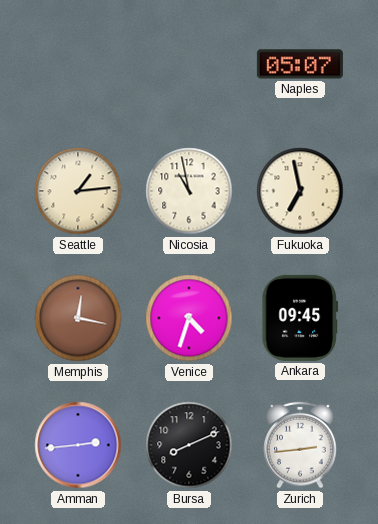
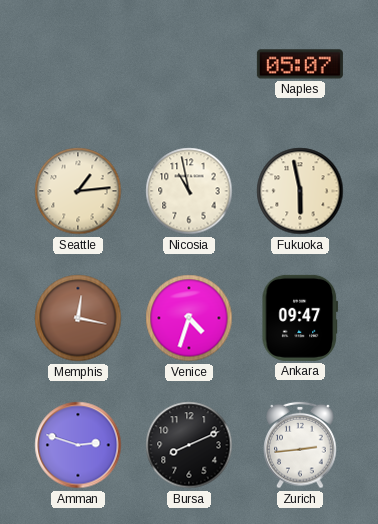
Fukuoka: 6:58 -> 5:58 (300, 191)
Ankara: 09:45 -> 09:47 (300, 318)
Amman: 2:44 -> 2:48 (78, 445)
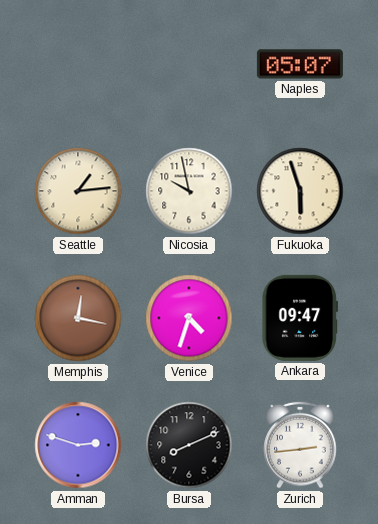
Nicosia: 10:58 -> 9:58 (189, 191)
Fukuoka: 5:58 -> 5:57 (300, 191)
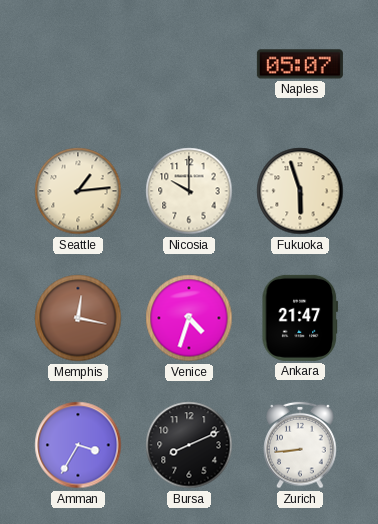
Nicosia: 9:58 -> 10:00 (189, 191)
Ankara: 09:47 -> 21:47 (300, 318)
Amman: 2:48 -> 3:35 (78, 445)
Zurich: 2:44 -> 8:44 (300, 445)
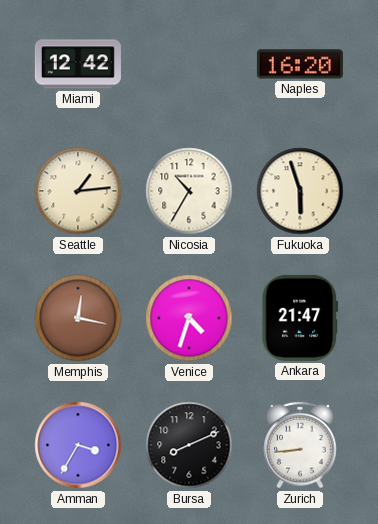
Miami: none -> 12:42 (78, 64)
Naples: 05:07 -> 16:20 (300, 64)
Nicosia: 10:00 -> 10:35 (189, 191)
